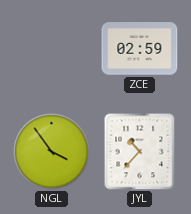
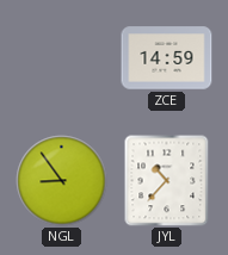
ZCE: 02:59 -> 14:59 (167, 58)
NGL: 3:54 -> 8:54 (62, 181)
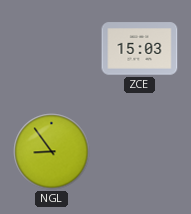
ZCE: 14:59 -> 15:03 (140, 49)
JYL: 10:37 -> none (167, 180)
